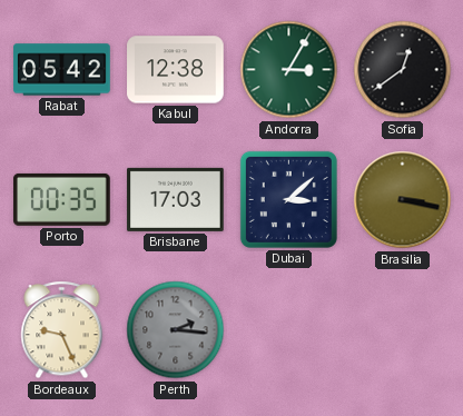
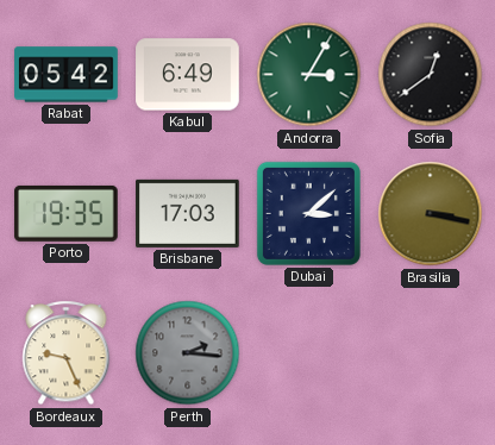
Kabul: 12:38 -> 6:49 (188, 75)
Porto: 00:35 -> 19:35 (67, 213)
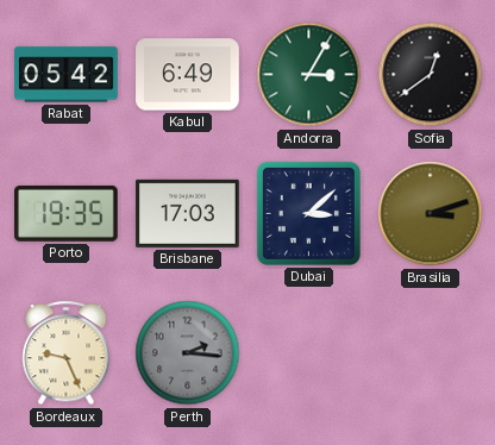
Brasilia: 3:17 -> 3:12 (431, 214)
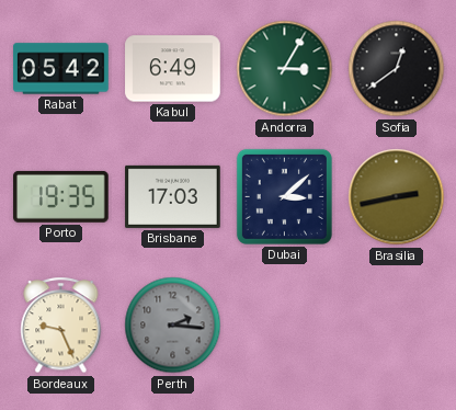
Brasilia: 3:12 -> 2:43 (397, 197)
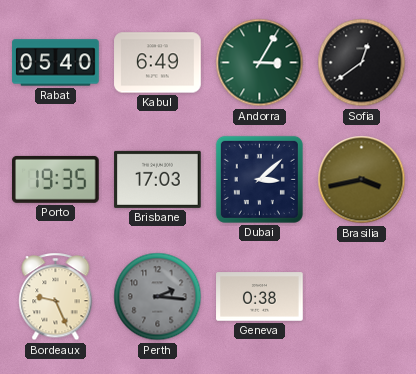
Rabat: 05:42 -> 05:40 (56, 63)
Brasilia: 2:43 -> 3:43 (362, 180)
Geneva: none -> 0:38 (260, 297)
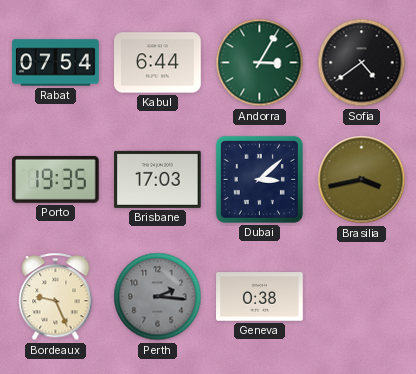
Rabat: 05:40 -> 07:54 (56, 63)
Kabul: 6:49 -> 6:44 (158, 63)
Sofia: 12:39 -> 4:39 (362, 63)
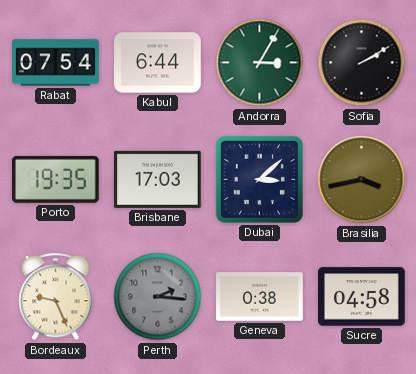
Sofia: 4:39 -> 2:10 (362, 63)
Sucre: none -> 04:58 (362, 297)
